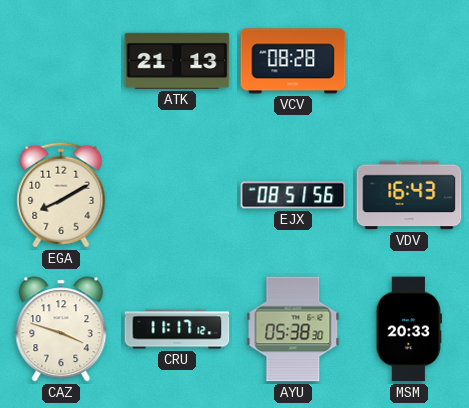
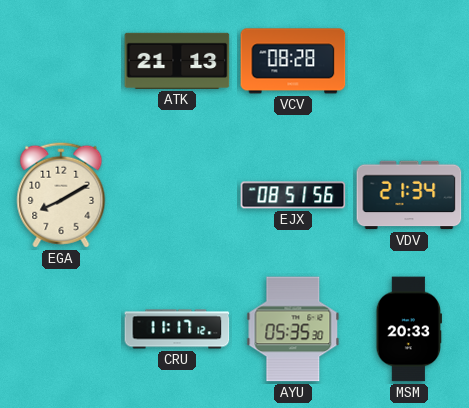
VDV: 16:43 -> 21:34 (409, 195)
CAZ: 3:48 -> none (61, 329)
AYU: 05:38 -> 05:35 (293, 329)
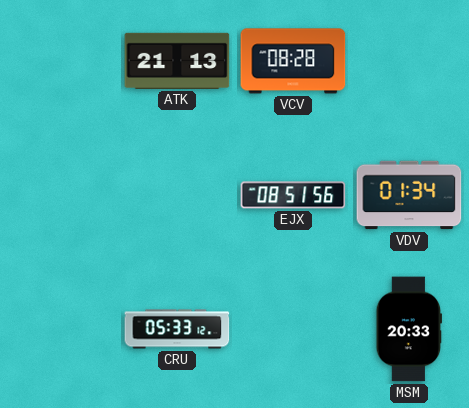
EGA: 8:10 -> none (61, 195)
VDV: 21:34 -> 01:34 (409, 195)
CRU: 11:17 -> 05:33 (177, 329)
AYU: 05:35 -> none (293, 329)
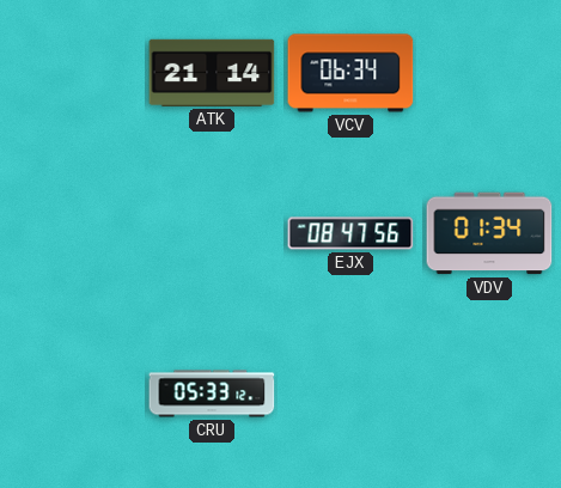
ATK: 21:13 -> 21:14 (212, 73)
VCV: 08:28 -> 06:34 (350, 73)
EJX: 08:51 -> 08:47 (350, 233)
MSM: 20:33 -> none (408, 329)
